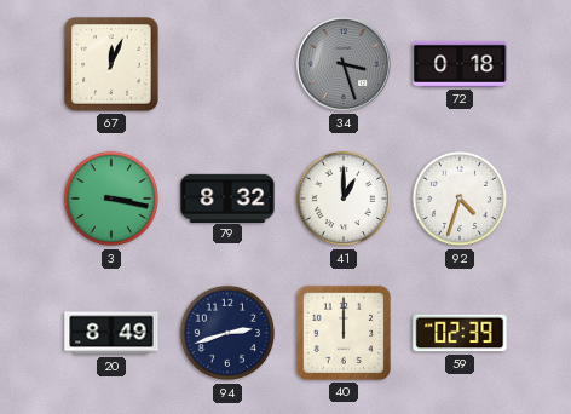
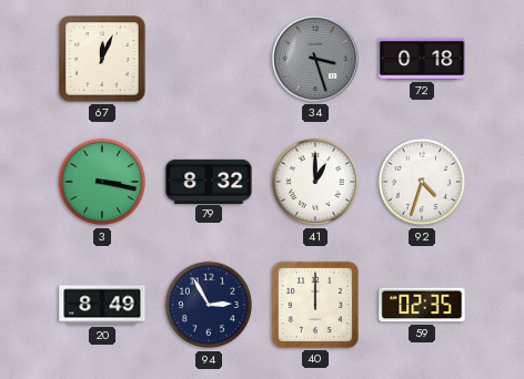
94: 2:42 -> 2:55 (209, 305)
59: 02:39 -> 02:35 (422, 305)
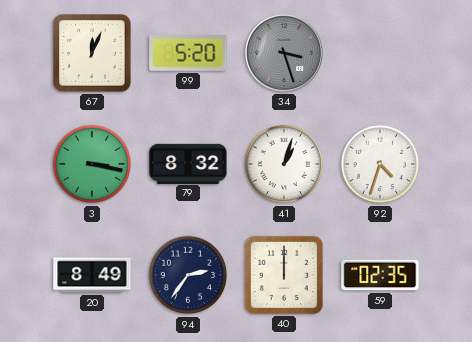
99: none -> 5:20 (188, 54)
72: 0:18 -> none (422, 59)
41: 1:00 -> 1:03 (284, 164)
94: 2:55 -> 2:36 (188, 275)
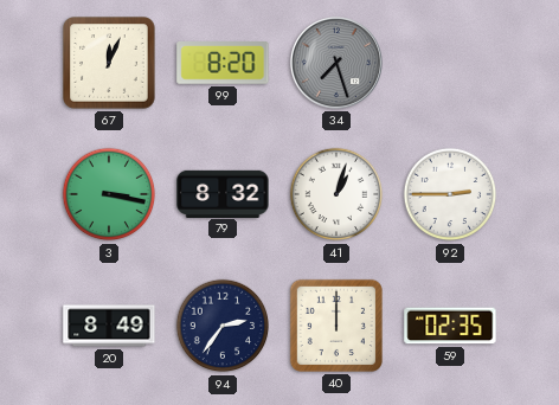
99: 5:20 -> 8:20 (223, 64)
34: 3:27 -> 7:27 (336, 63)
92: 4:33 -> 2:45 (450, 194)
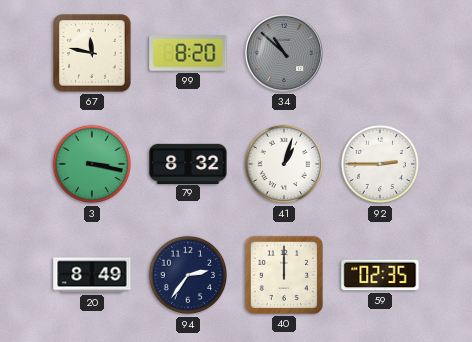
67: 12:04 -> 11:47 (92, 53)
34: 7:27 -> 10:52 (284, 53)
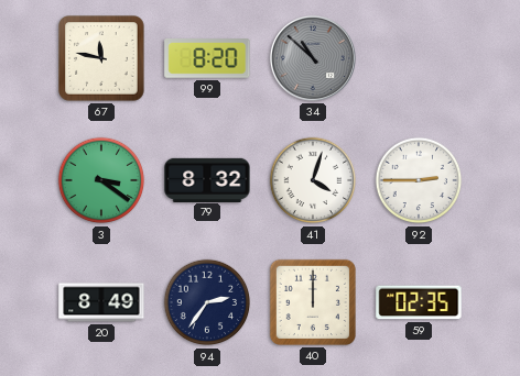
3: 3:17 -> 3:21 (101, 180)
41: 1:03 -> 4:03 (313, 180)
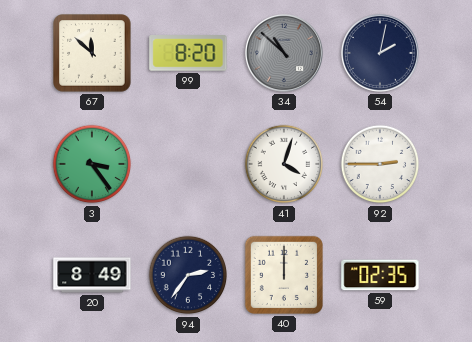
67: 11:47 -> 11:52 (92, 53)
54: none -> 2:02 (380, 53)
3: 3:21 -> 3:24 (92, 164)
79: 8:32 -> none (207, 179)
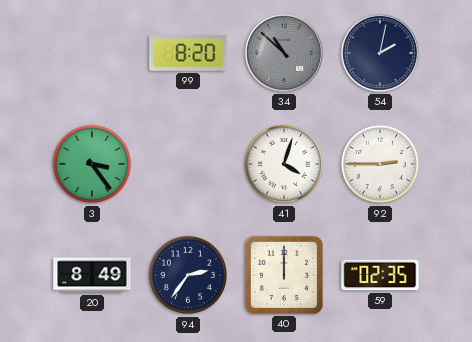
67: 11:52 -> none (92, 53)
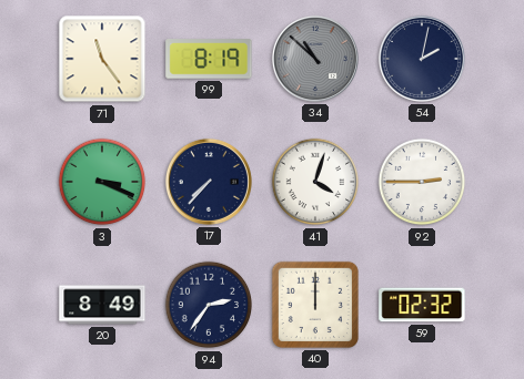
71: none -> 11:24 (102, 59)
99: 8:20 -> 8:19 (209, 60)
3: 3:24 -> 3:19 (102, 182)
17: none -> 7:37 (209, 182)
59: 02:35 -> 02:32 (422, 305)
